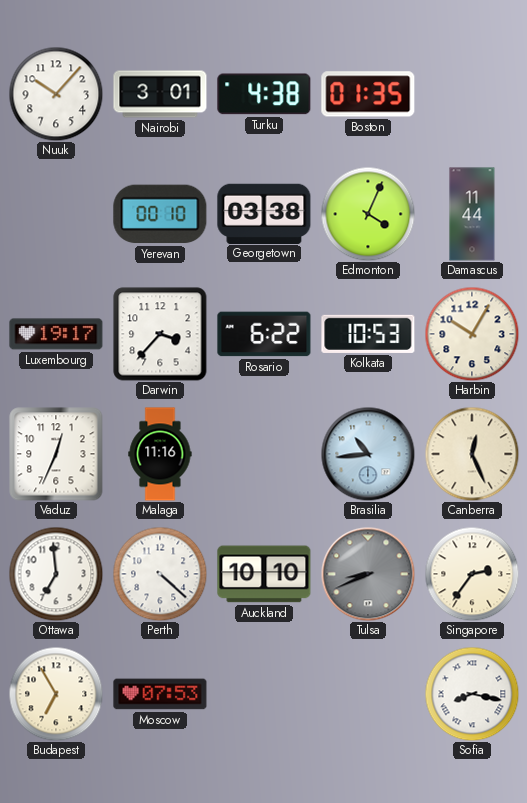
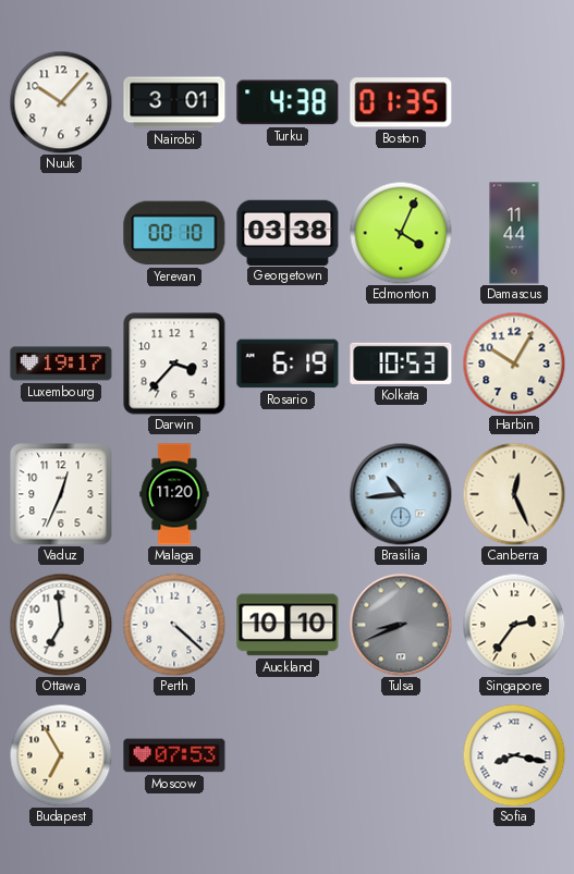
Rosario: 6:22 -> 6:19 (288, 364)
Malaga: 11:16 -> 11:20 (174, 494)
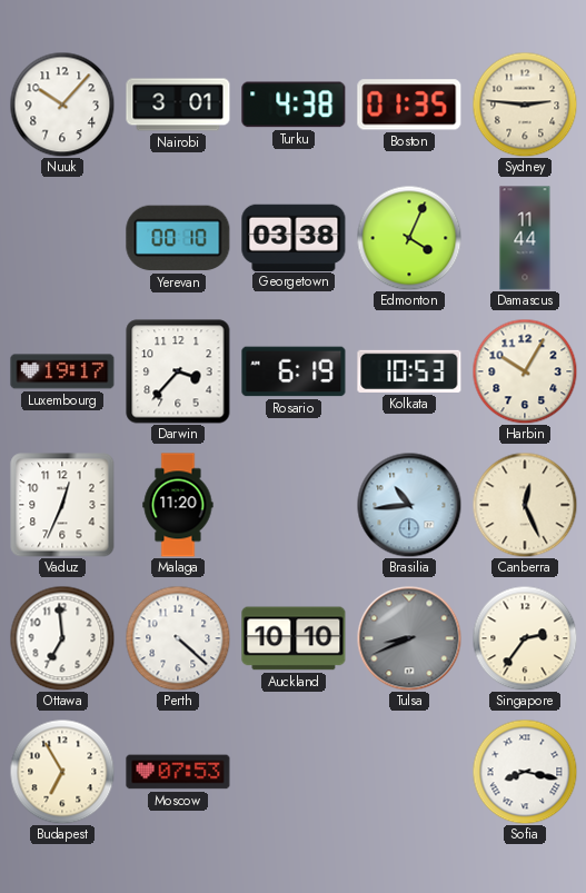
Sydney: none -> 2:46 (525, 105)
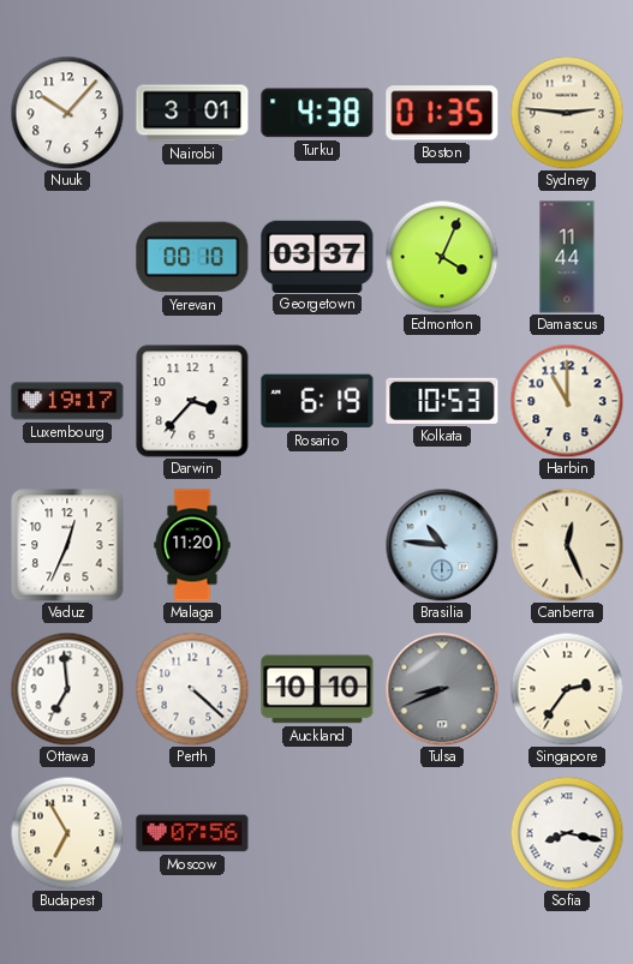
Georgetown: 03:38 -> 03:37 (317, 256)
Harbin: 10:05 -> 11:00 (567, 401)
Brasilia: 10:44 -> 10:46 (442, 545)
Moscow: 07:53 -> 07:56 (192, 833)
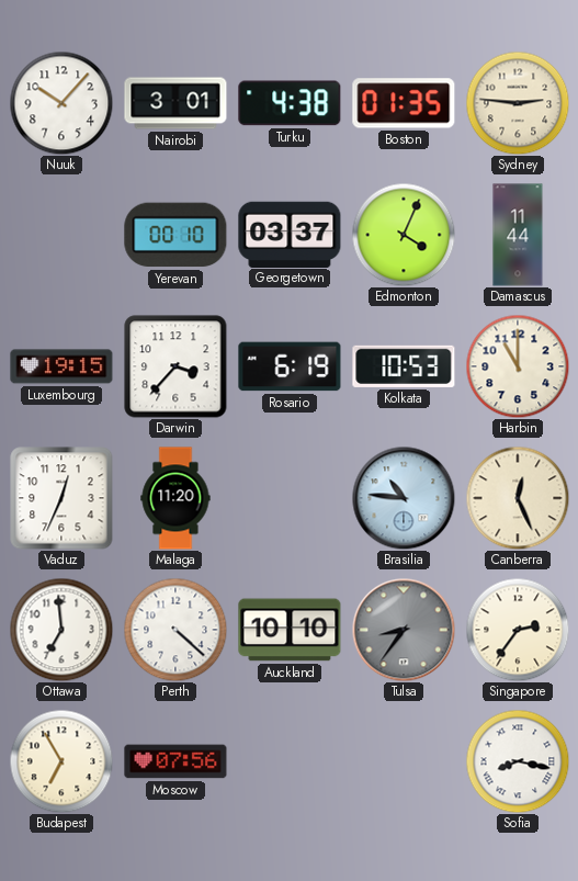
Luxembourg: 19:17 -> 19:15 (61, 366)
Tulsa: 8:41 -> 8:36 (404, 630)
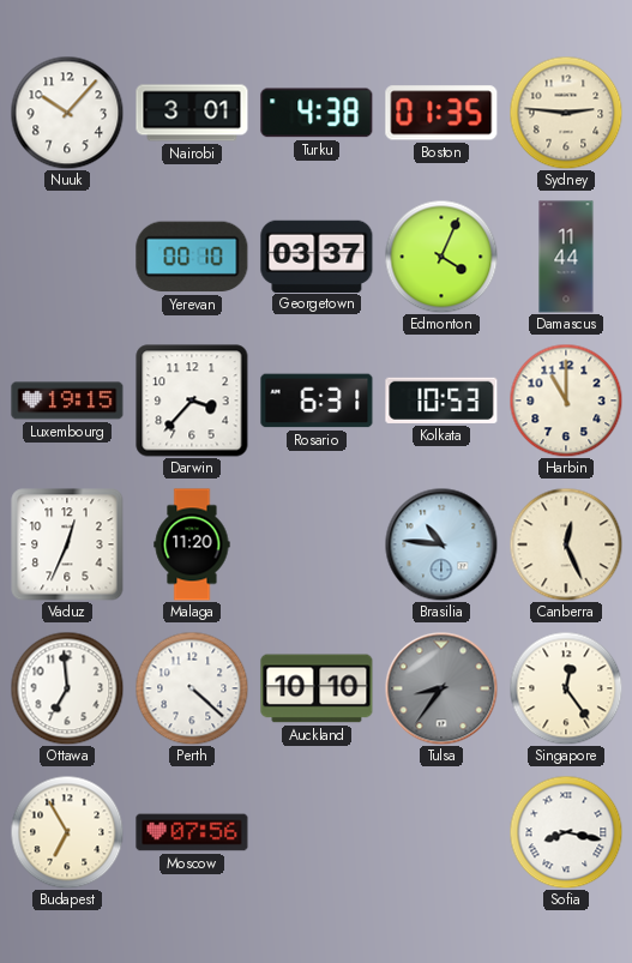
Rosario: 6:19 -> 6:31 (317, 401)
Singapore: 2:36 -> 12:24 (566, 688)
